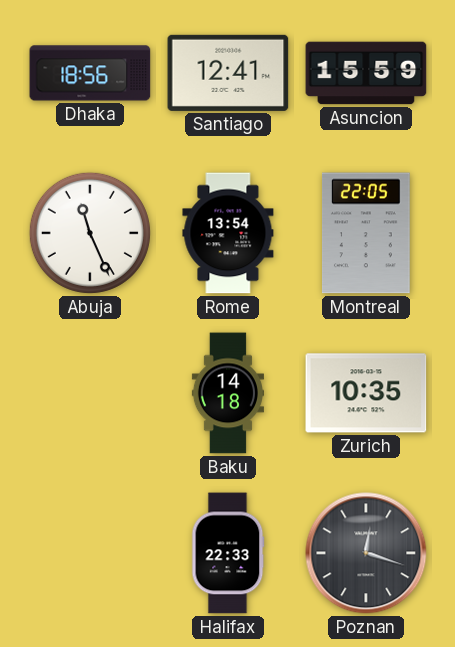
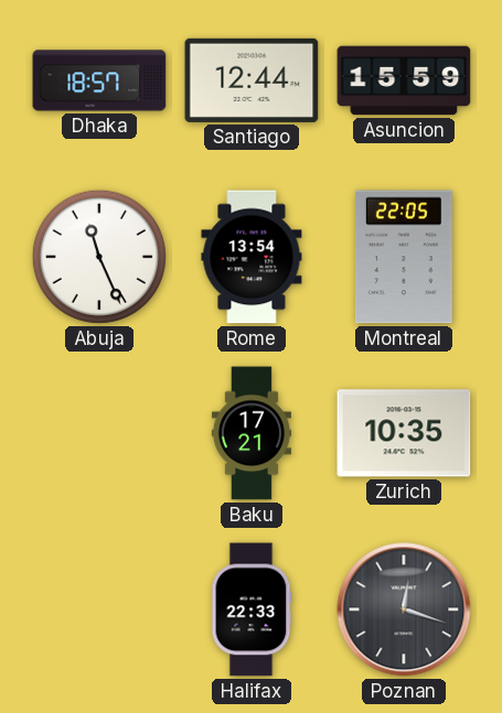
Dhaka: 18:56 -> 18:57 (99, 80)
Santiago: 12:41 -> 12:44 (252, 80)
Baku: 14:18 -> 17:21 (252, 433)
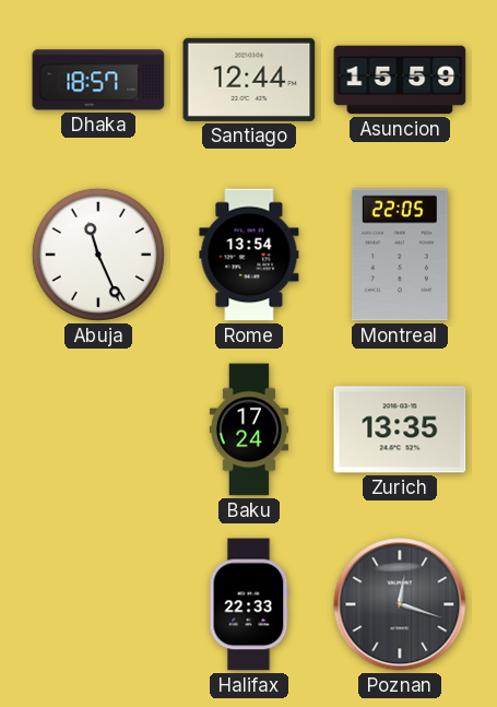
Baku: 17:21 -> 17:24 (249, 429)
Zurich: 10:35 -> 13:35 (400, 429)
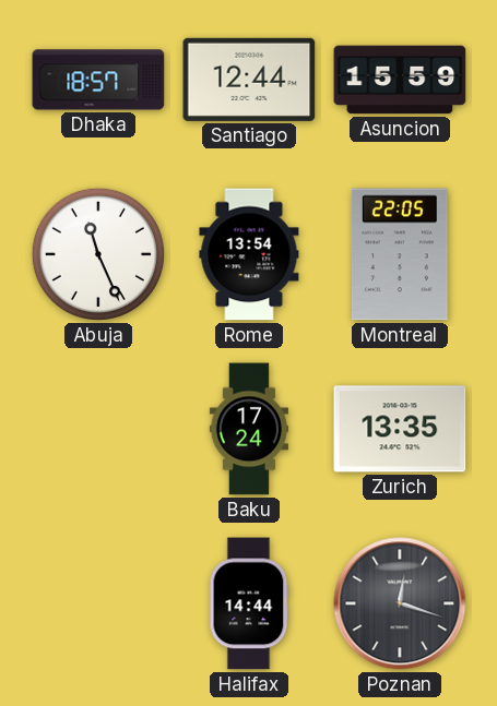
Halifax: 22:33 -> 14:44 (249, 603)
